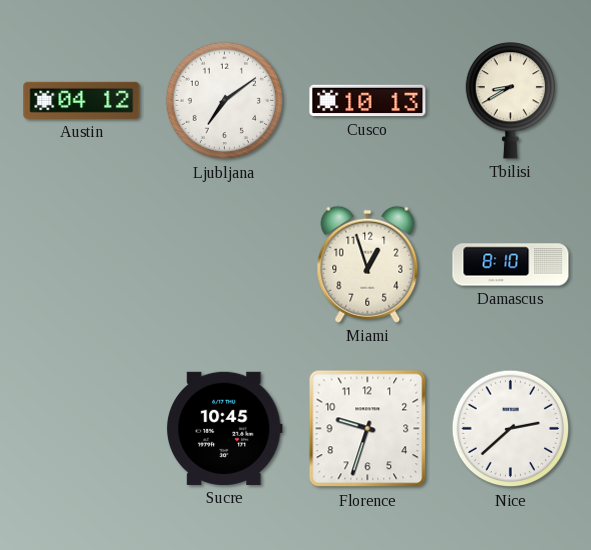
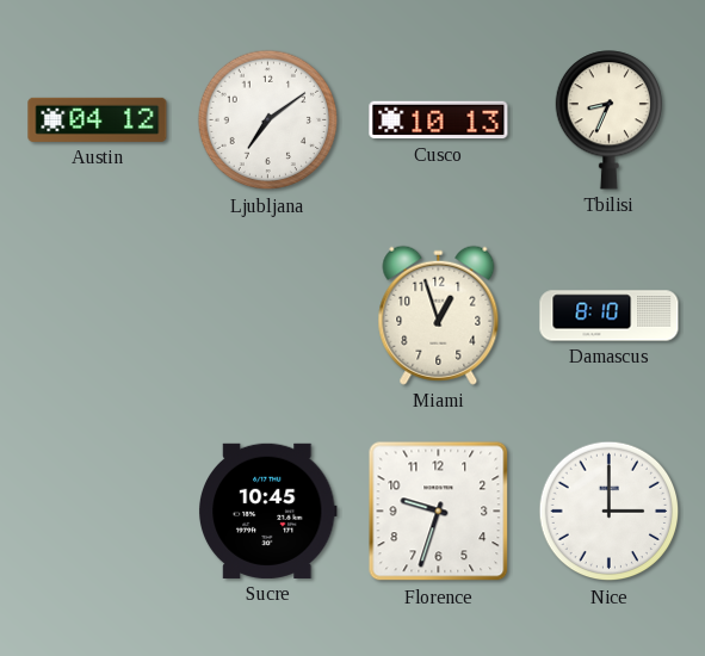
Tbilisi: 8:40 -> 8:34 (608, 120)
Nice: 2:38 -> 3:00 (610, 512)
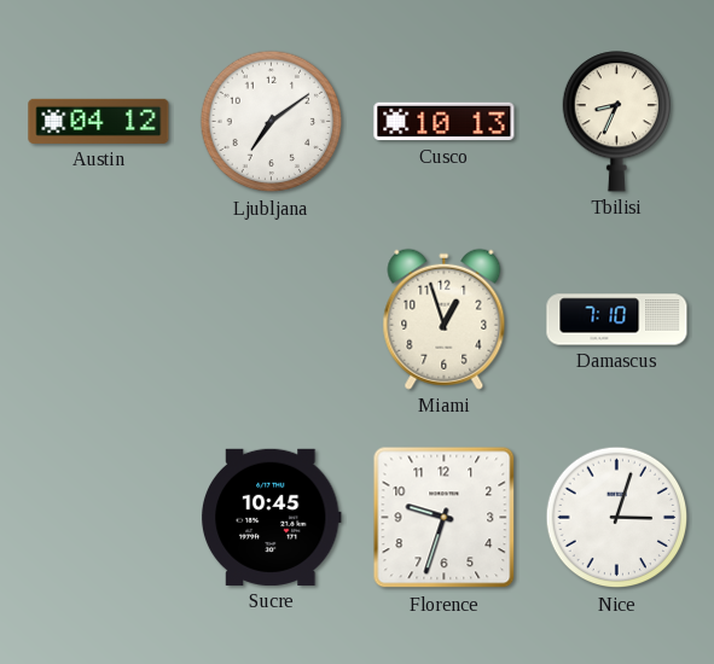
Damascus: 8:10 -> 7:10 (617, 320)
Nice: 3:00 -> 3:03 (617, 518)
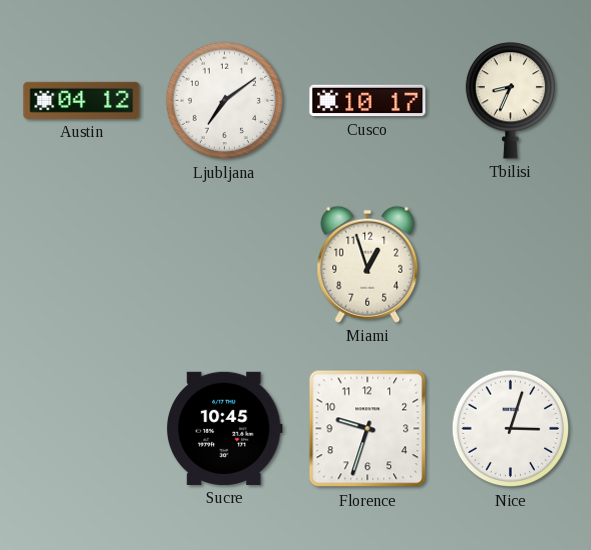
Cusco: 10:13 -> 10:17 (368, 101)
Damascus: 7:10 -> none (617, 320)
